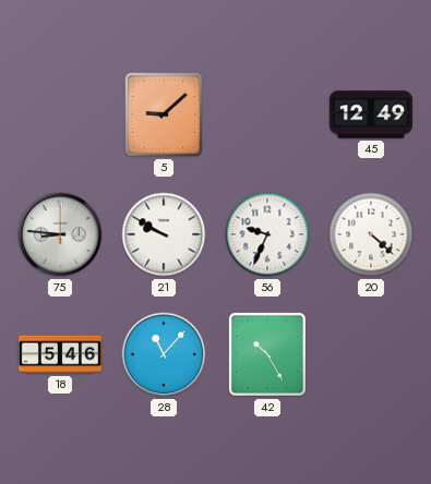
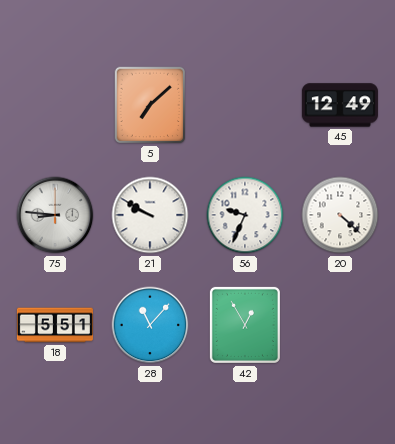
5: 9:08 -> 7:08 (150, 105)
18: 5:46 -> 5:51 (55, 325)
42: 10:25 -> 12:55 (245, 325)
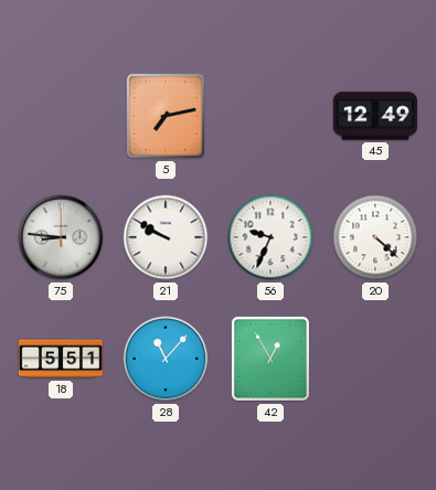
5: 7:08 -> 7:13 (166, 116)
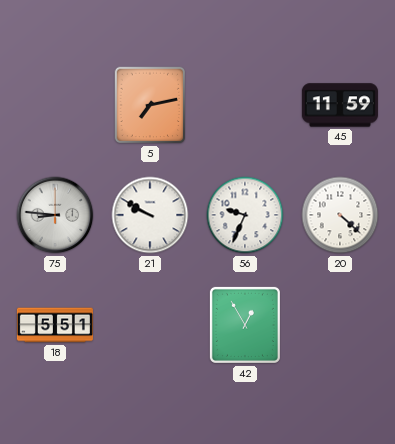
45: 12:49 -> 11:59 (340, 105)
28: 11:07 -> none (166, 359)
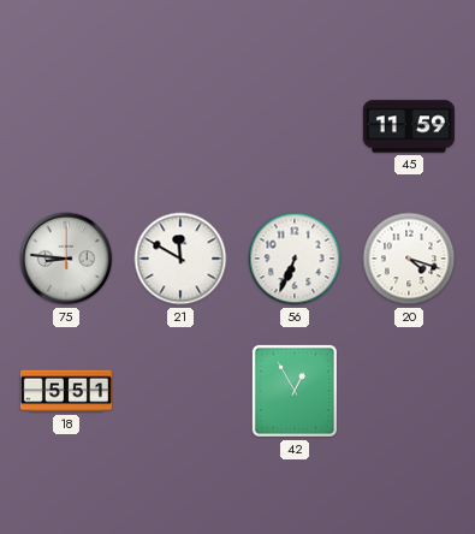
5: 7:13 -> none (150, 105)
21: 9:50 -> 11:50 (180, 259)
56: 9:34 -> 6:34 (295, 259)
20: 4:22 -> 4:18 (409, 259)
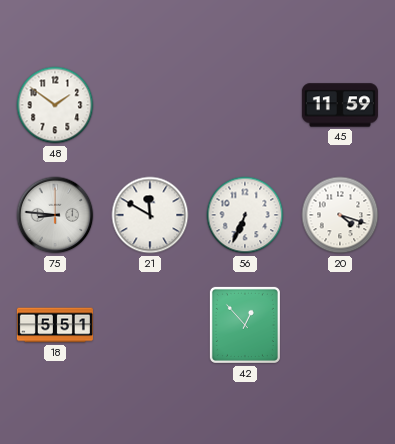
48: none -> 1:51 (55, 105)
42: 12:55 -> 12:53 (245, 325)
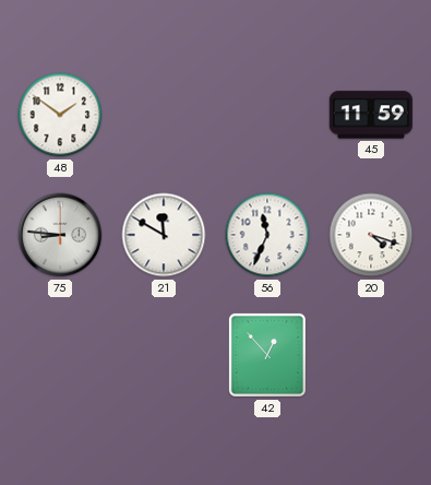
56: 6:34 -> 11:34 (267, 235)
18: 5:51 -> none (55, 325)
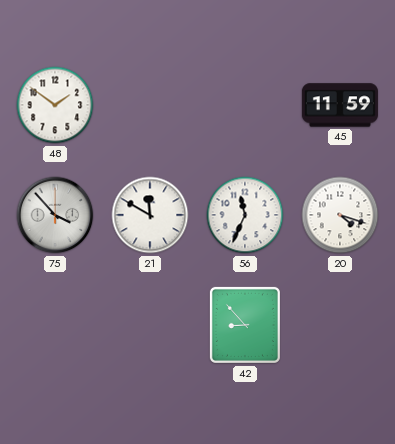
75: 8:46 -> 3:53 (55, 215)
42: 12:53 -> 8:53 (245, 325)
